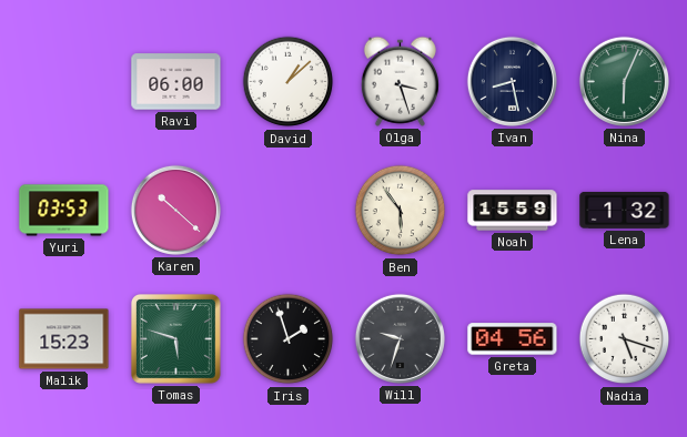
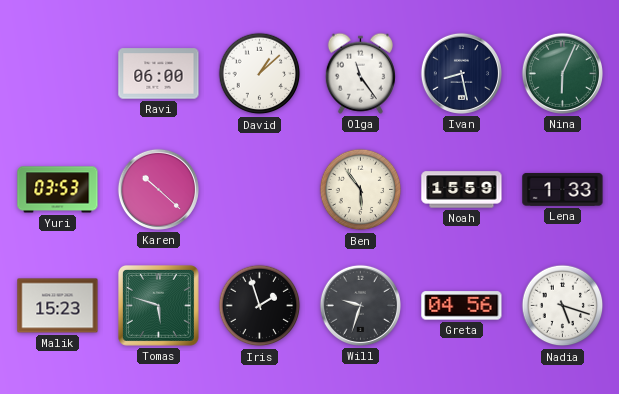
Olga: 3:27 -> 11:24 (360, 73)
Lena: 1:32 -> 1:33 (563, 189)
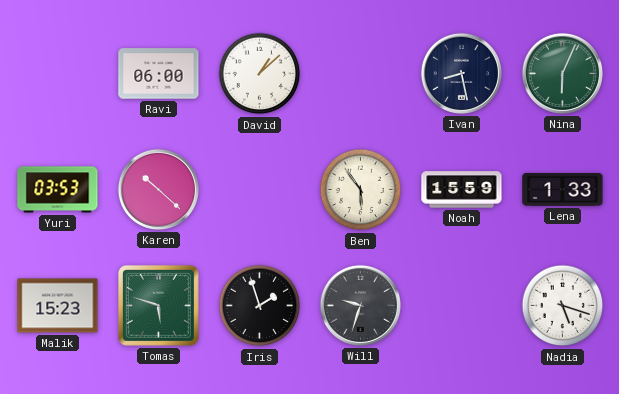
Olga: 11:24 -> none (360, 73)
Greta: 04:56 -> none (462, 306)
